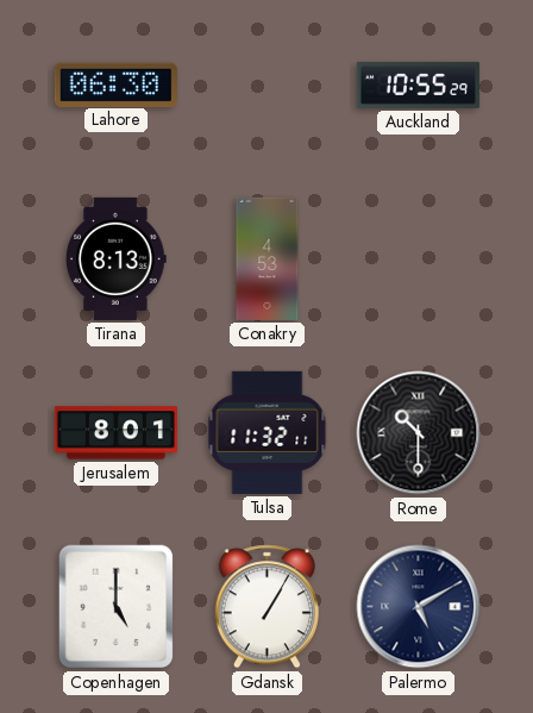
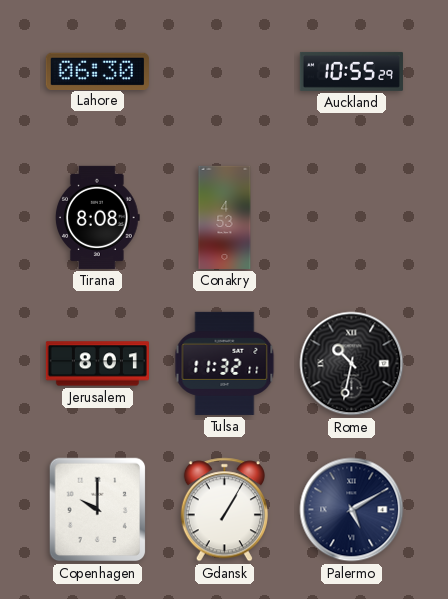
Tirana: 8:13 -> 8:08 (98, 217)
Rome: 10:30 -> 10:32 (352, 364)
Copenhagen: 5:00 -> 10:00 (98, 510)
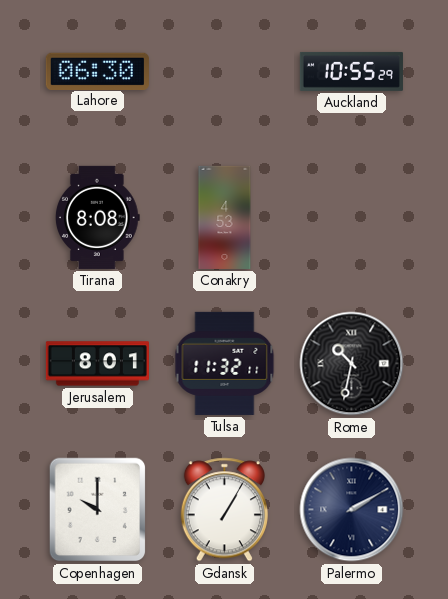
Palermo: 5:10 -> 2:10 (352, 510)
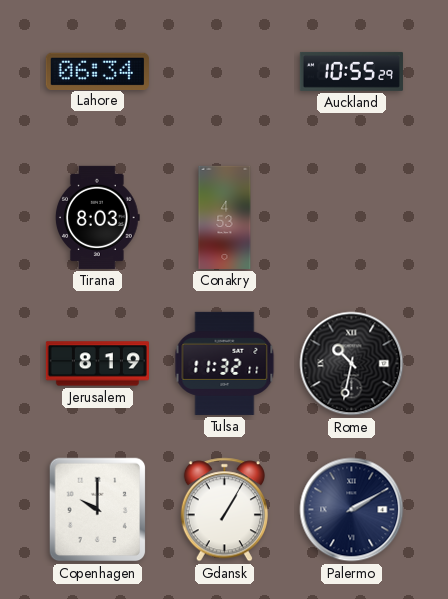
Lahore: 06:30 -> 06:34 (97, 71)
Tirana: 8:08 -> 8:03 (98, 217)
Jerusalem: 8:01 -> 8:19 (97, 364)
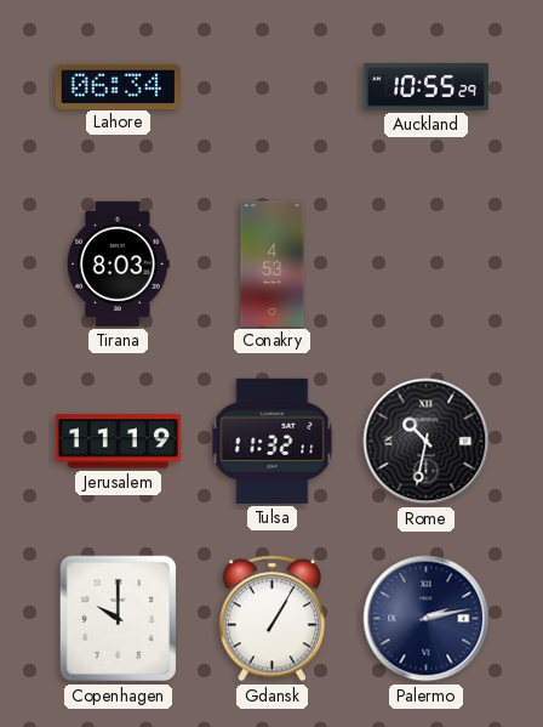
Jerusalem: 8:19 -> 11:19 (118, 442)
Palermo: 2:10 -> 2:13 (427, 619)
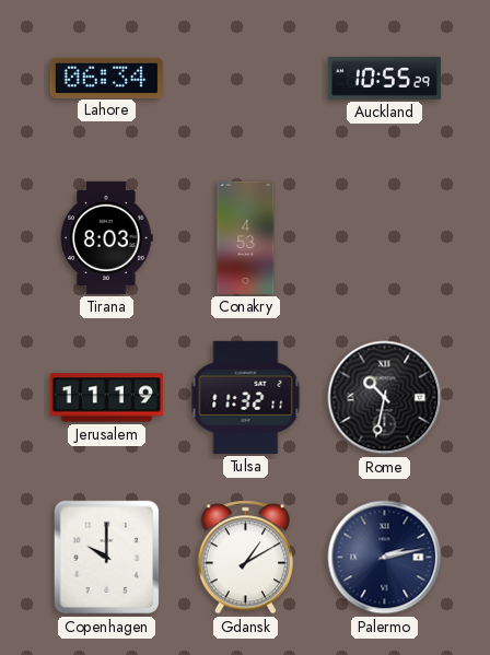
Gdansk: 1:05 -> 1:10 (245, 558)
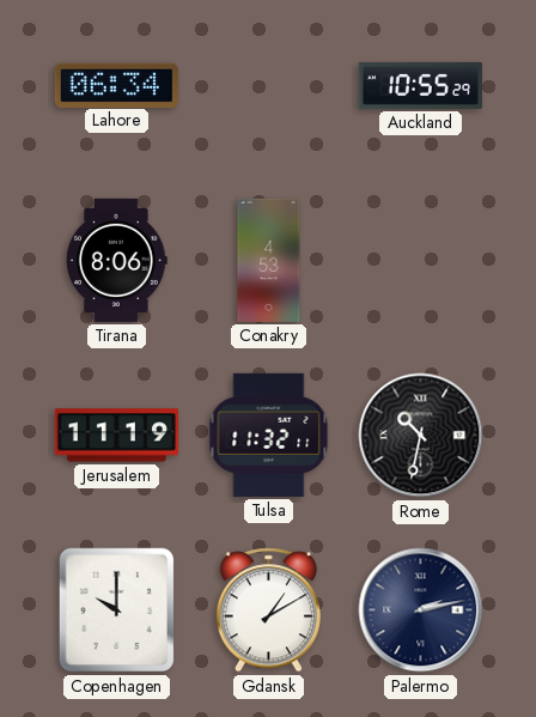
Tirana: 8:03 -> 8:06 (117, 260)
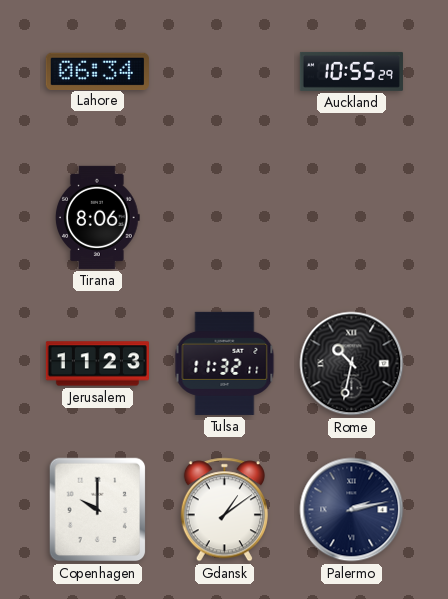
Conakry: 4:53 -> none (269, 260)
Jerusalem: 11:19 -> 11:23 (97, 364)
Gdansk: 1:10 -> 1:09 (224, 510)
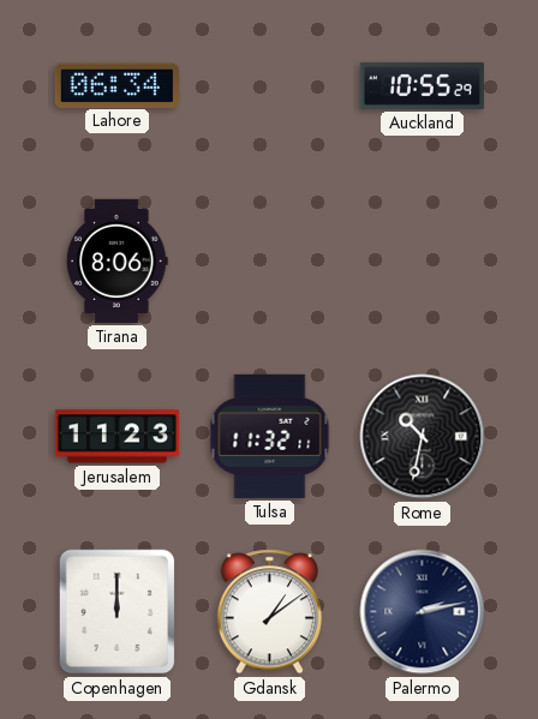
Copenhagen: 10:00 -> 12:00 (118, 612)
